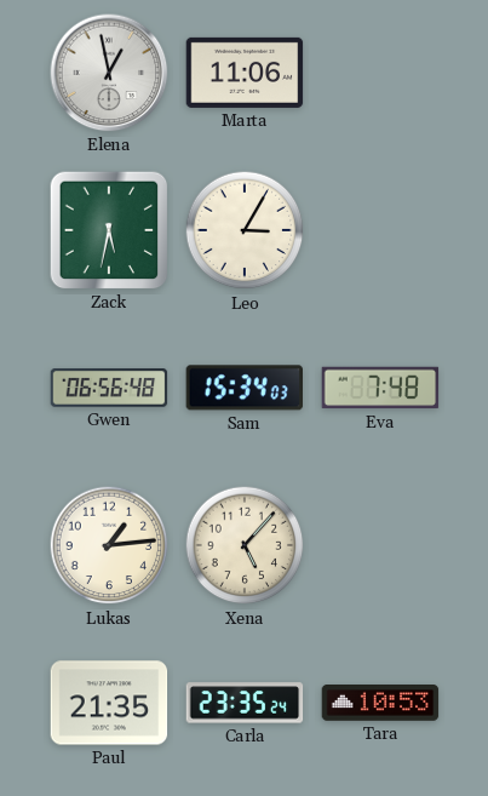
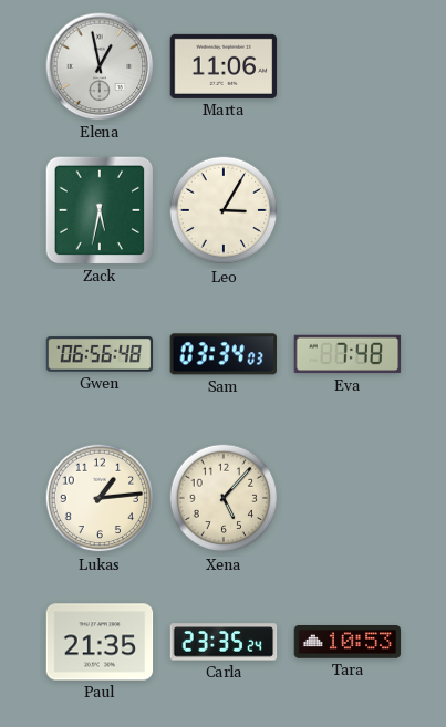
Sam: 15:34 -> 03:34 (222, 354)
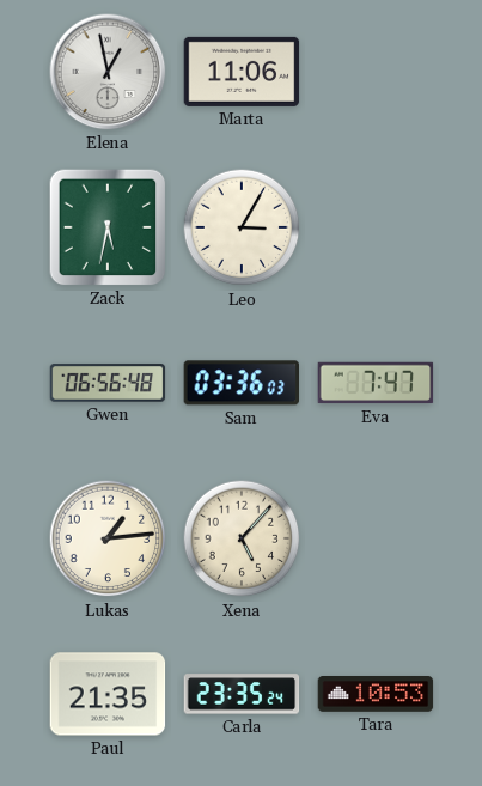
Sam: 03:34 -> 03:36 (240, 383)
Eva: 7:48 -> 7:47 (376, 383)
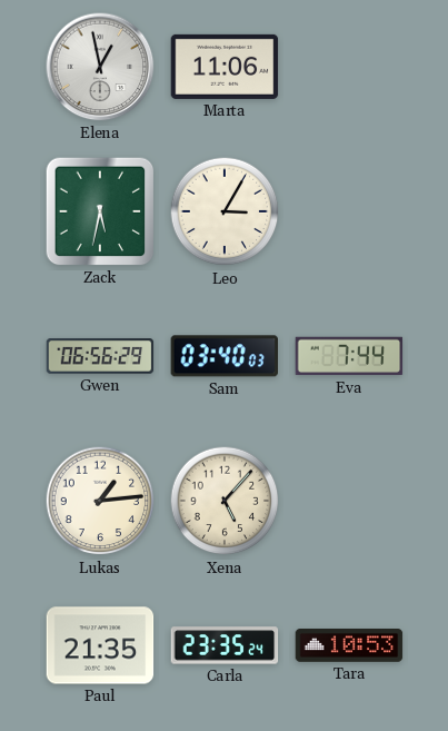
Gwen: 06:56:48 -> 06:56:29 (100, 356)
Sam: 03:36 -> 03:40 (223, 356)
Eva: 7:47 -> 7:44 (349, 356)
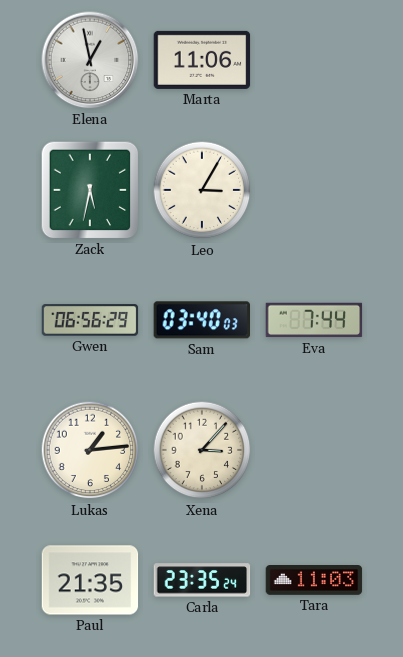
Xena: 5:07 -> 3:07 (202, 450)
Tara: 10:53 -> 11:03 (314, 581)
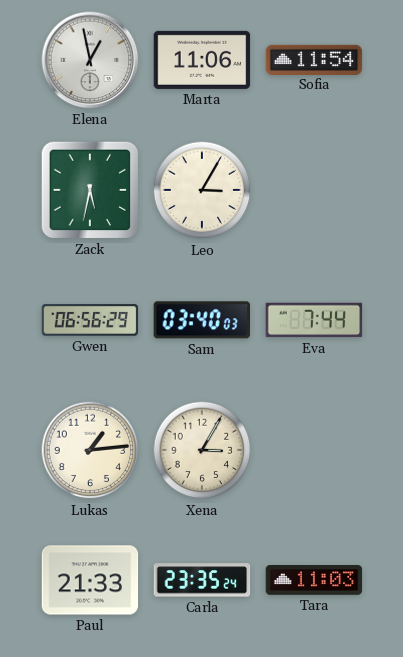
Sofia: none -> 11:54 (314, 59)
Xena: 3:07 -> 3:05 (202, 450)
Paul: 21:35 -> 21:33 (90, 580)
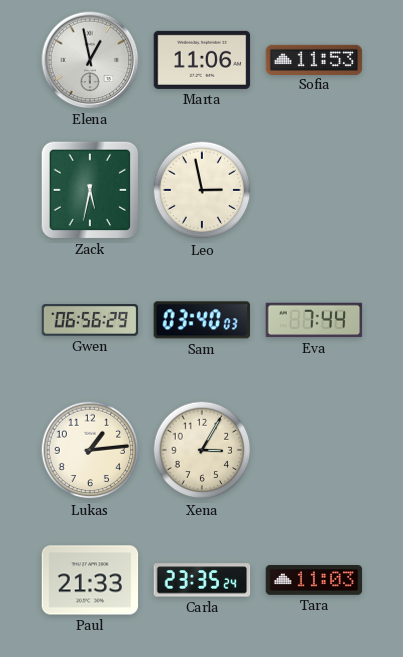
Sofia: 11:54 -> 11:53 (314, 59)
Leo: 3:05 -> 2:58 (202, 190)
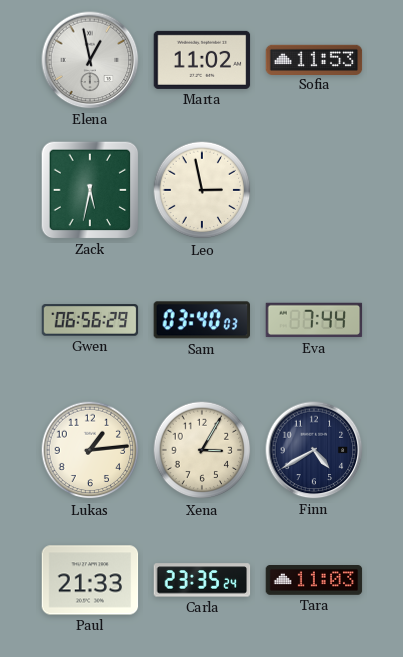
Marta: 11:06 -> 11:02 (202, 60)
Finn: none -> 4:40 (314, 450)
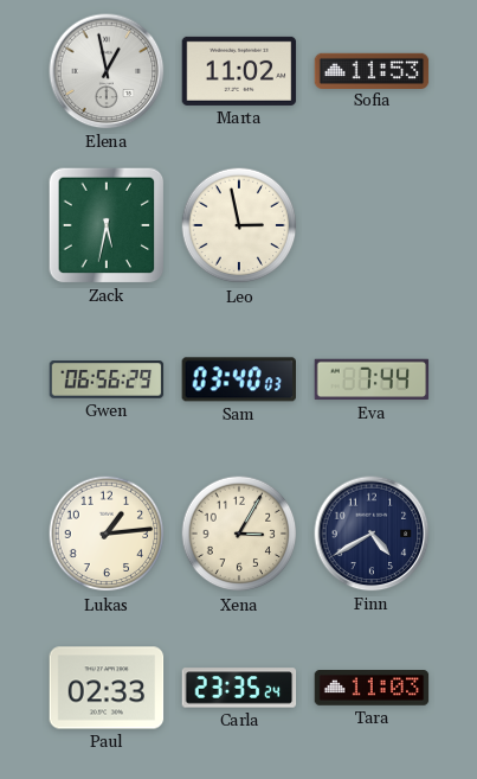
Paul: 21:33 -> 02:33 (107, 688)
